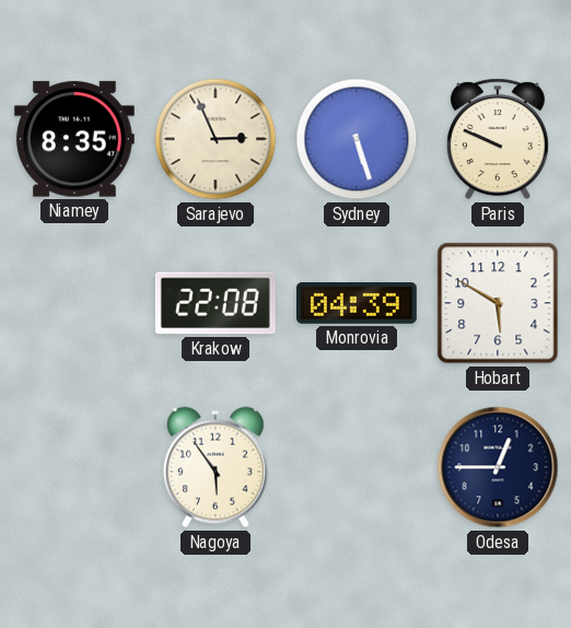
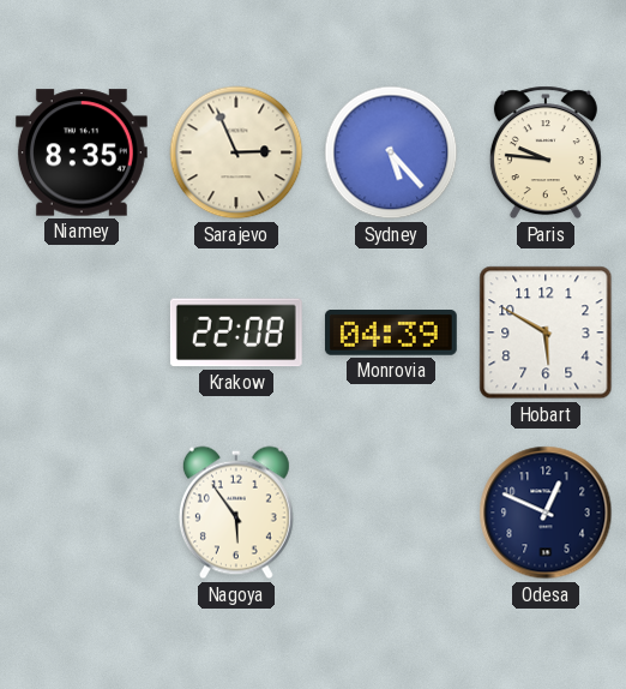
Sydney: 5:27 -> 5:23 (391, 152)
Paris: 9:49 -> 9:46 (546, 152)
Odesa: 12:45 -> 12:49 (546, 513)
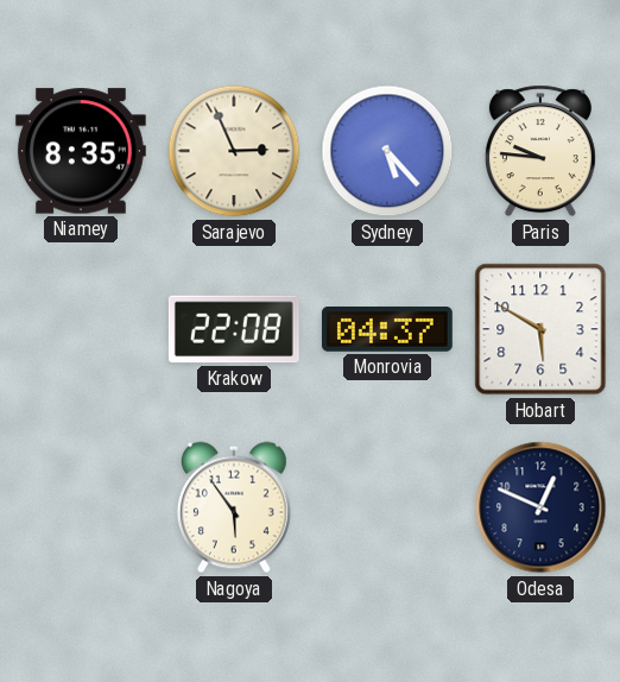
Monrovia: 04:39 -> 04:37 (387, 330)
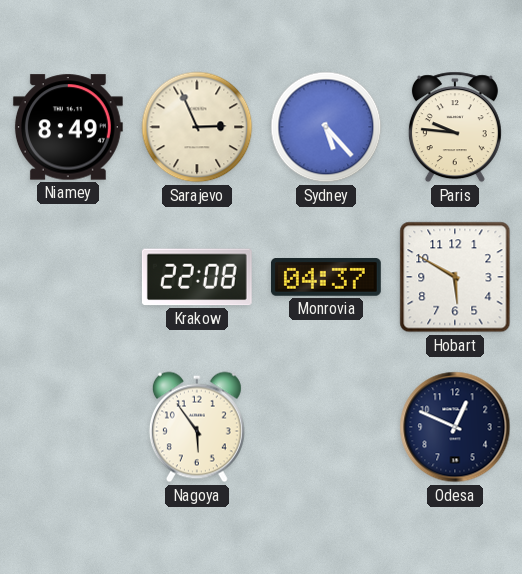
Niamey: 8:35 -> 8:49 (68, 127)
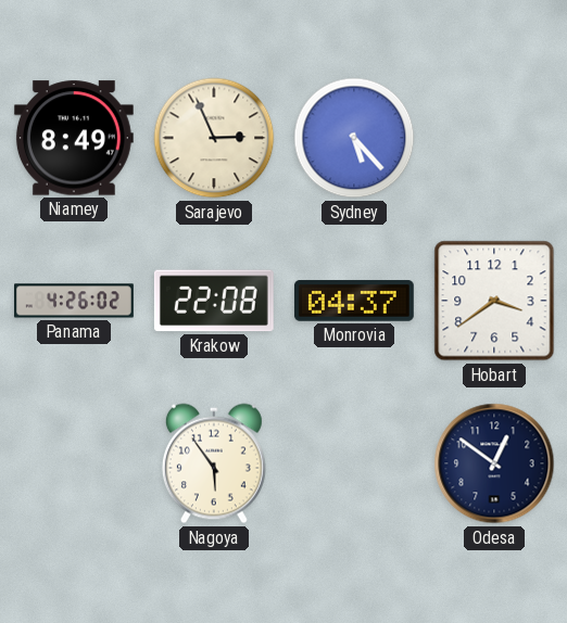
Paris: 9:46 -> none (455, 127)
Panama: none -> 4:26 (75, 301)
Hobart: 5:50 -> 3:39 (494, 301)
Odesa: 12:49 -> 12:51 (494, 463)
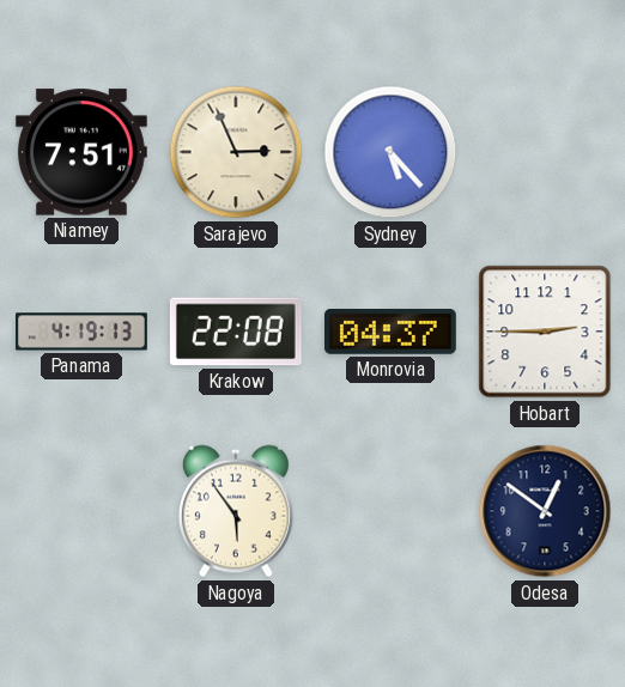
Niamey: 8:49 -> 7:51 (81, 152)
Panama: 4:26 -> 4:19 (83, 332)
Hobart: 3:39 -> 2:45 (545, 332)
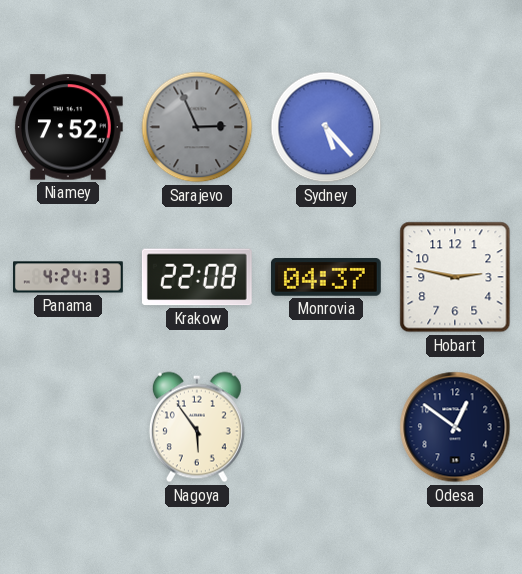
Niamey: 7:51 -> 7:52 (68, 127)
Sarajevo dial: cream -> grey (197, 127)
Panama: 4:19 -> 4:24 (69, 277)
Hobart: 2:45 -> 2:47 (455, 277)
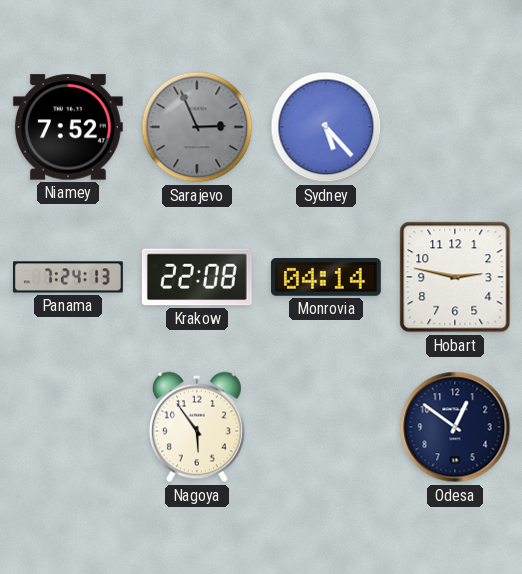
Panama: 4:24 -> 7:24 (69, 277)
Monrovia: 04:37 -> 04:14 (326, 278)
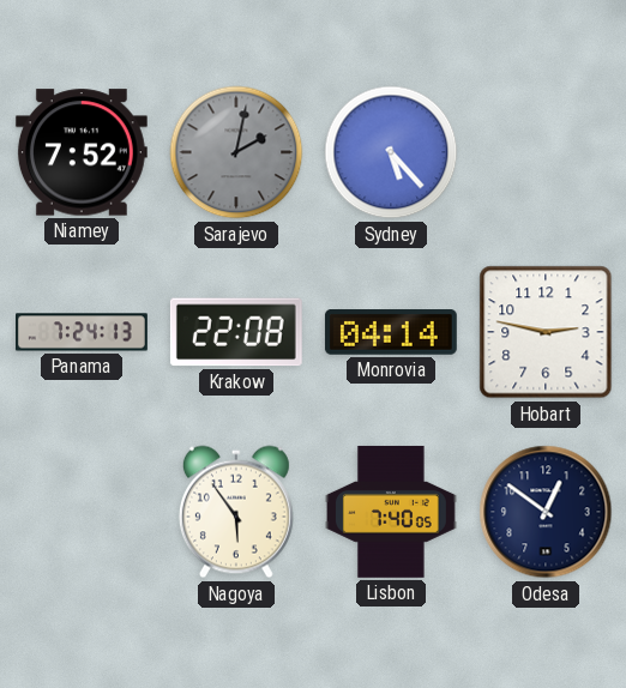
Sarajevo: 2:56 -> 2:02 (236, 152)
Lisbon: none -> 7:40 (391, 512)
